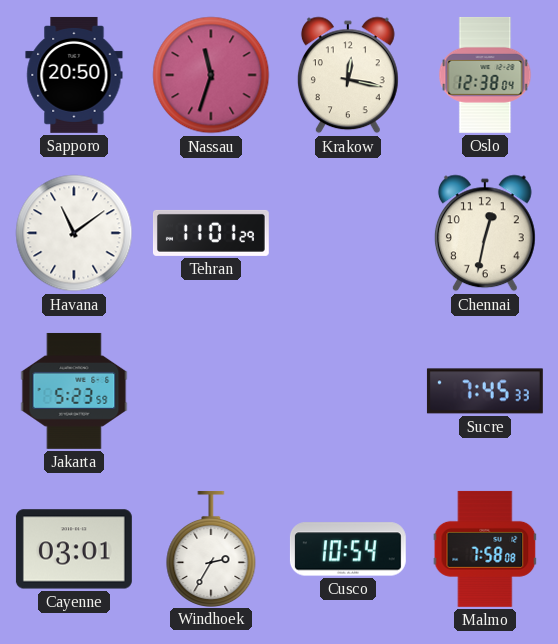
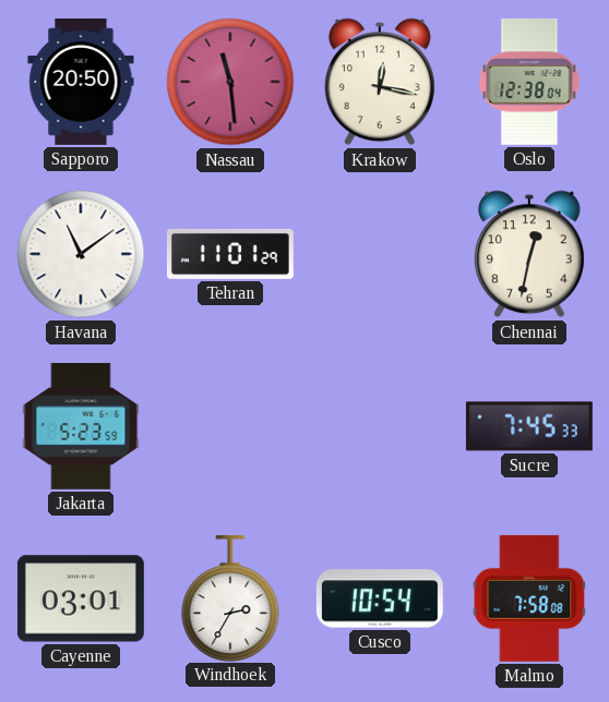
Nassau: 11:33 -> 11:29 (230, 82)
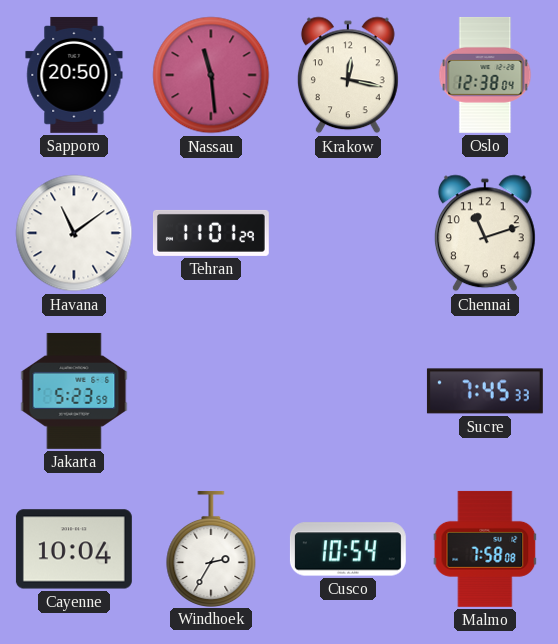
Chennai: 12:32 -> 11:12 (485, 233)
Cayenne: 03:01 -> 10:04 (74, 549)
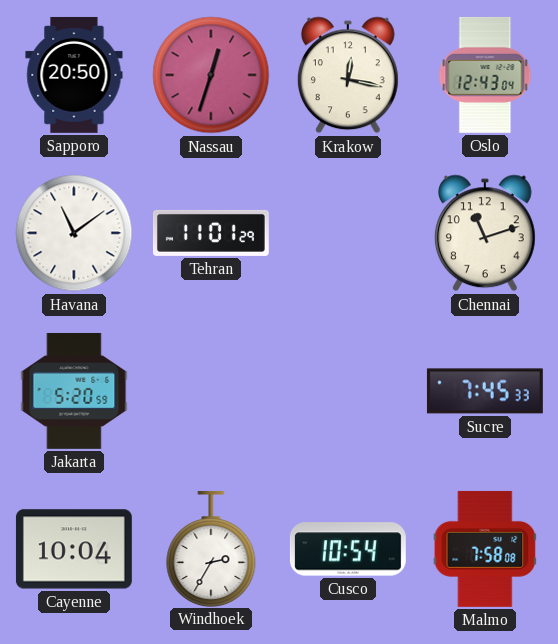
Nassau: 11:29 -> 12:33 (211, 75)
Oslo: 12:38 -> 12:43 (485, 75)
Jakarta: 5:23 -> 5:20 (74, 391)
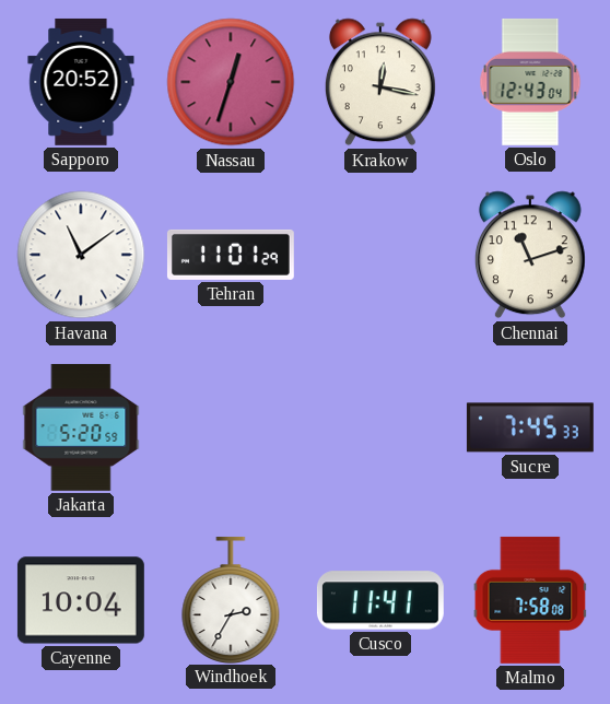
Sapporo: 20:50 -> 20:52 (81, 82)
Cusco: 10:54 -> 11:41 (380, 600)
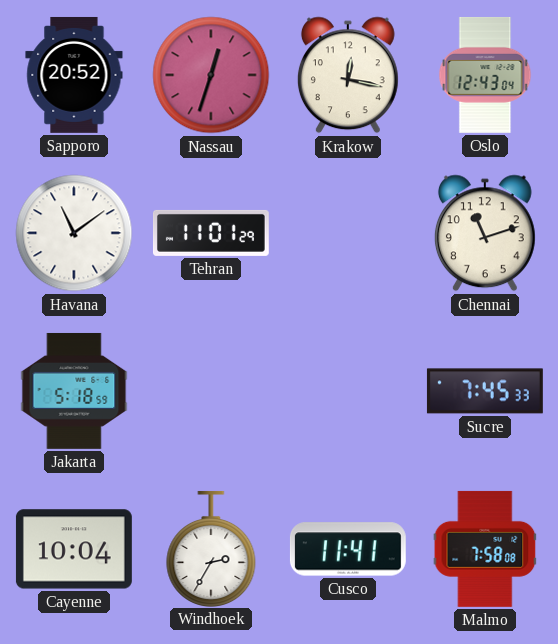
Jakarta: 5:20 -> 5:18 (74, 391)
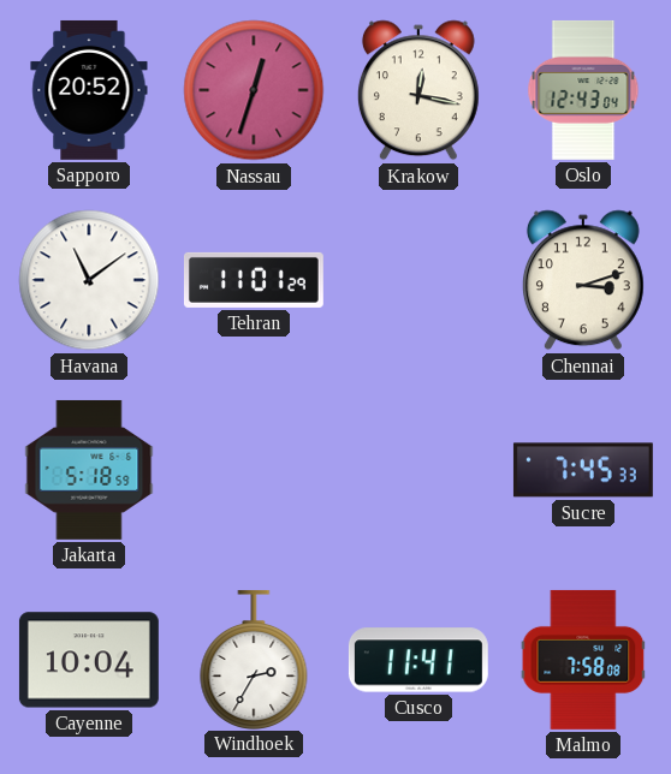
Chennai: 11:12 -> 3:12 (583, 280)
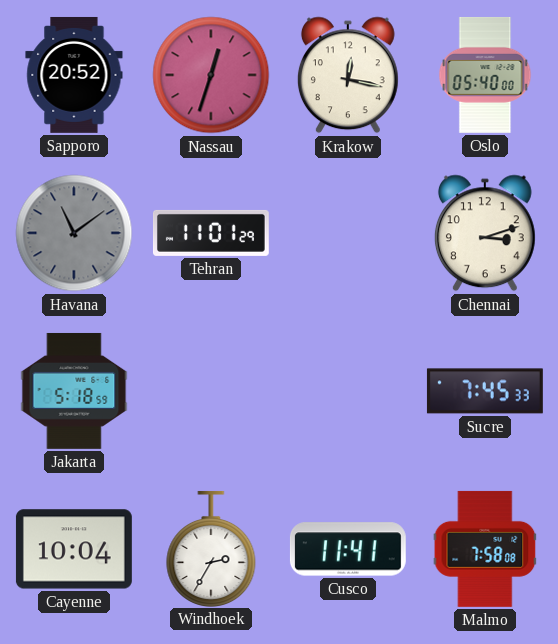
Oslo: 12:43 -> 05:40 (485, 75)
Havana dial: white -> grey (74, 233)
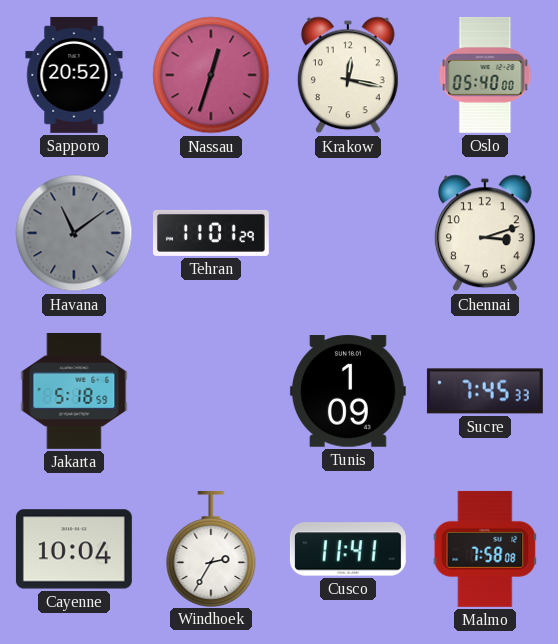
Tunis: none -> 1:09 (348, 391)
